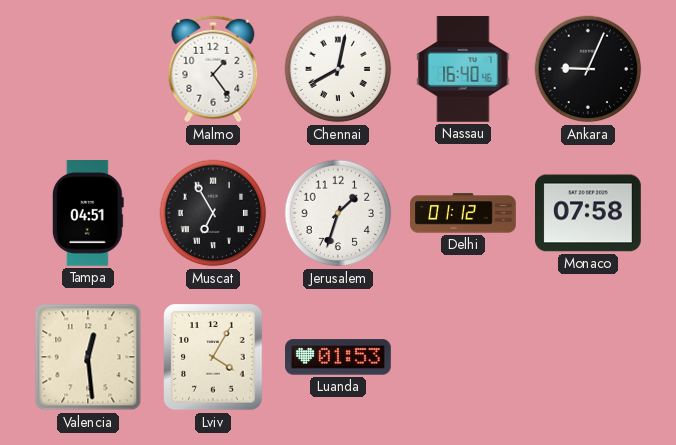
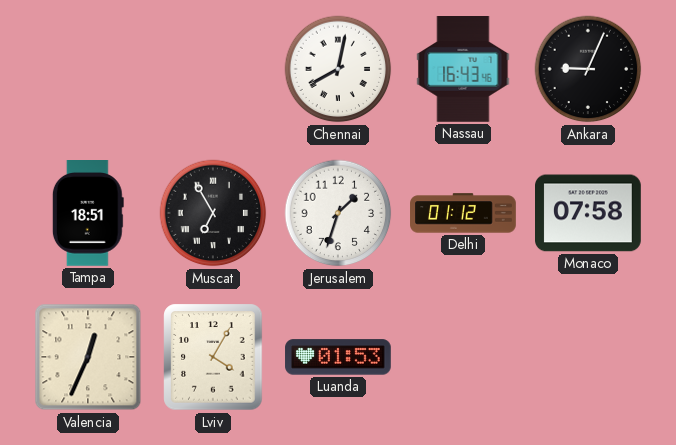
Malmo: 1:24 -> none (213, 69)
Nassau: 16:40 -> 16:43 (463, 70)
Tampa: 04:51 -> 18:51 (88, 214)
Valencia: 12:29 -> 12:34 (88, 357)
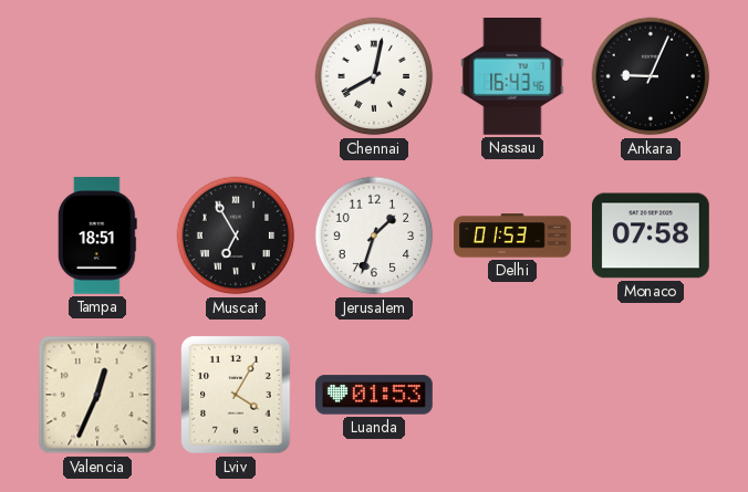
Delhi: 01:12 -> 01:53 (512, 235)
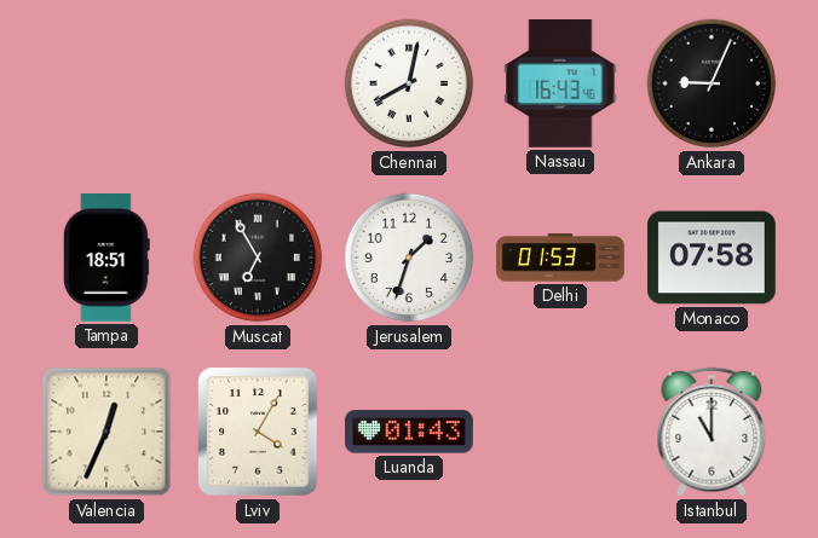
Luanda: 01:53 -> 01:43 (409, 432)
Istanbul: none -> 11:00 (712, 432)
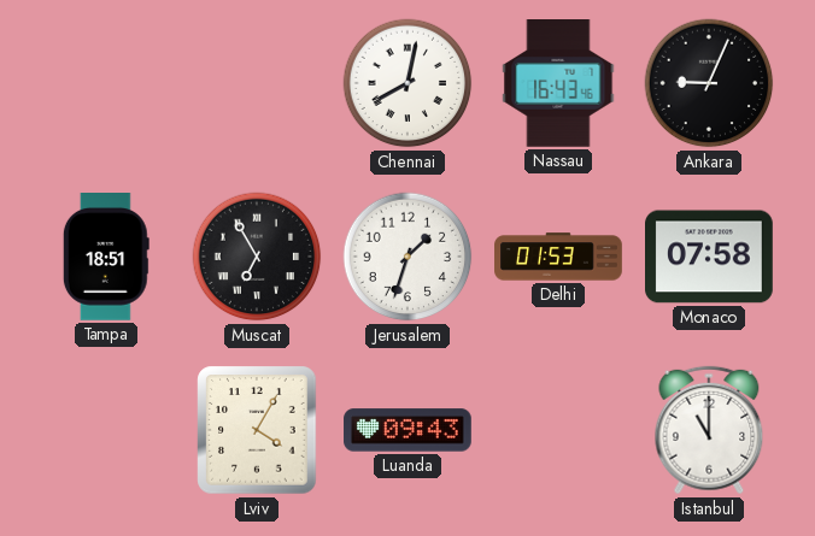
Valencia: 12:34 -> none (106, 432)
Luanda: 01:43 -> 09:43 (408, 430)
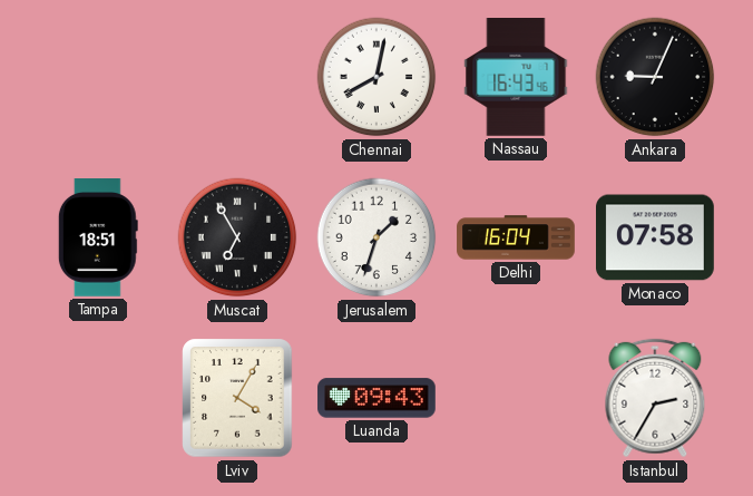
Delhi: 01:53 -> 16:04 (516, 237)
Istanbul: 11:00 -> 2:35 (655, 398)
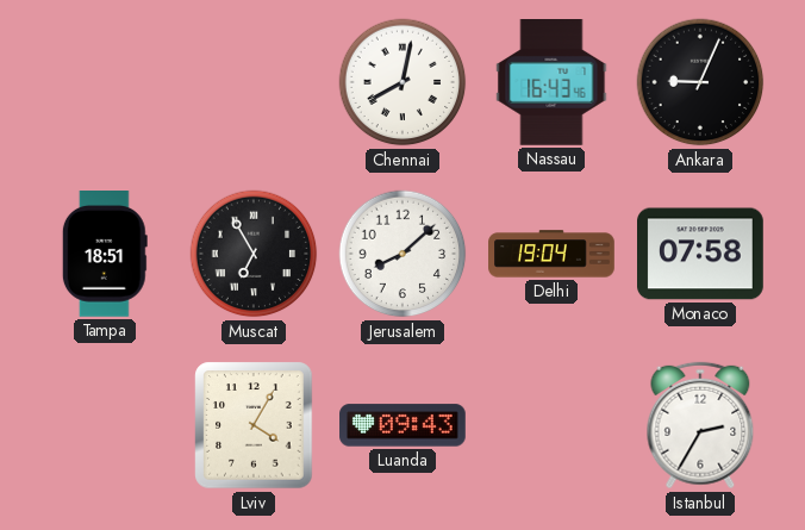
Jerusalem: 1:33 -> 8:08 (402, 254)
Delhi: 16:04 -> 19:04 (551, 254)
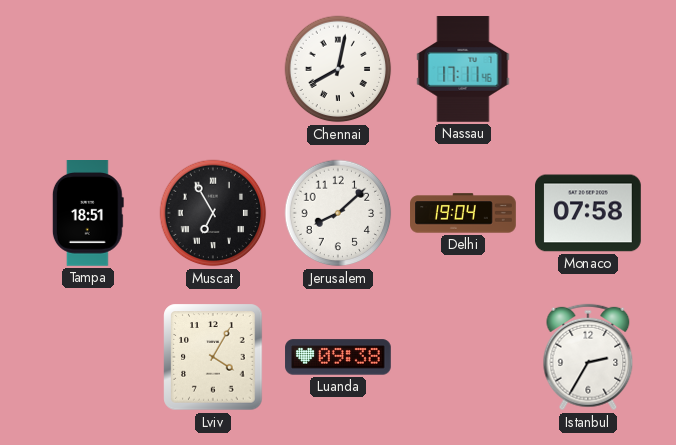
Nassau: 16:43 -> 17:11 (463, 70)
Ankara: 9:04 -> none (700, 82)
Luanda: 09:43 -> 09:38 (338, 357)
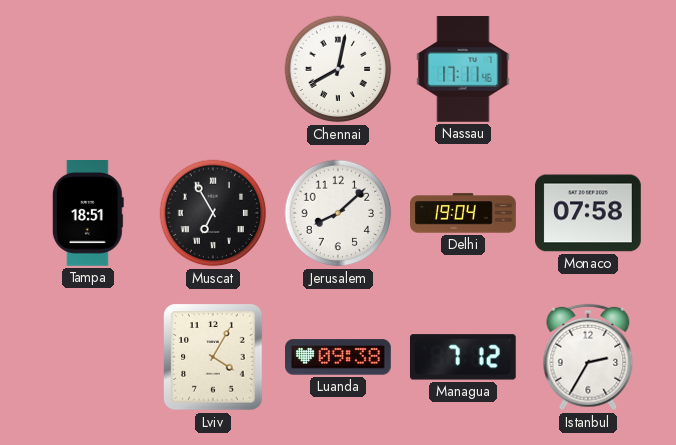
Managua: none -> 7:12 (463, 357)
